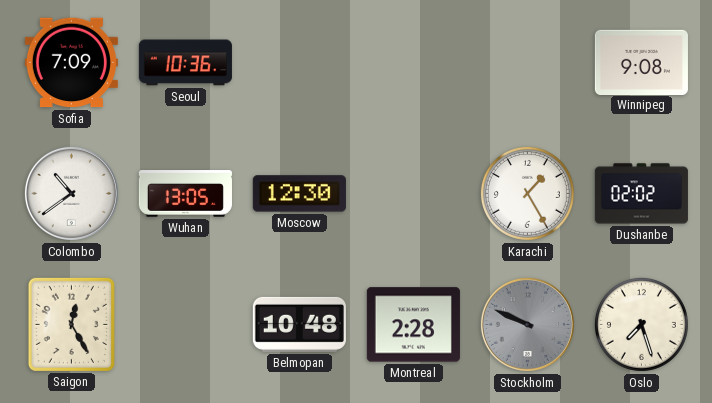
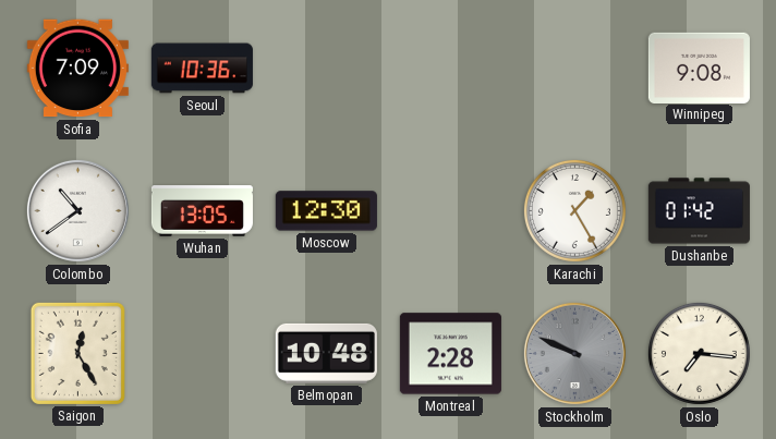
Dushanbe: 02:02 -> 01:42 (699, 211)
Oslo: 7:27 -> 7:16 (699, 353)
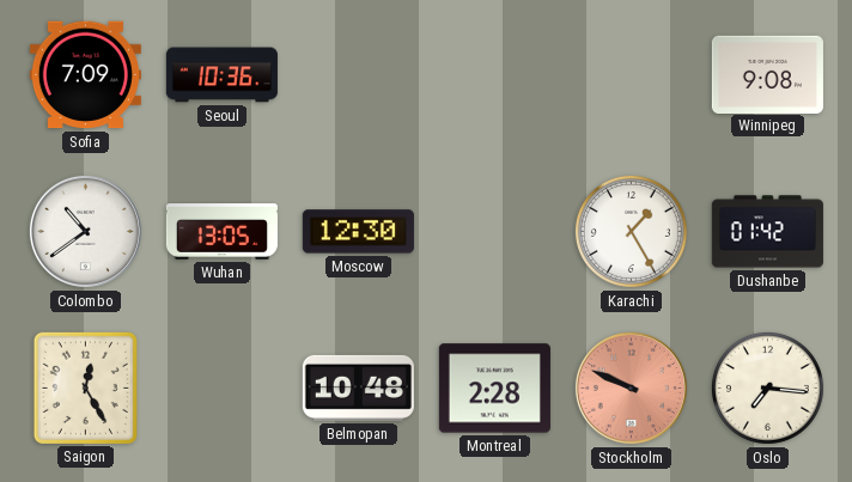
Stockholm dial: grey -> salmon (631, 388)
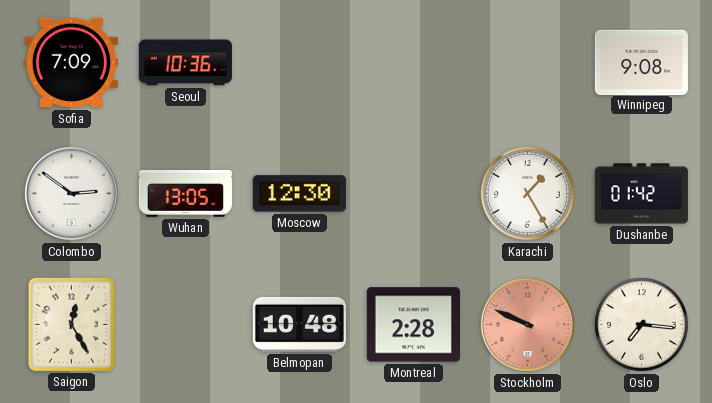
Colombo: 10:39 -> 2:51 (71, 193)
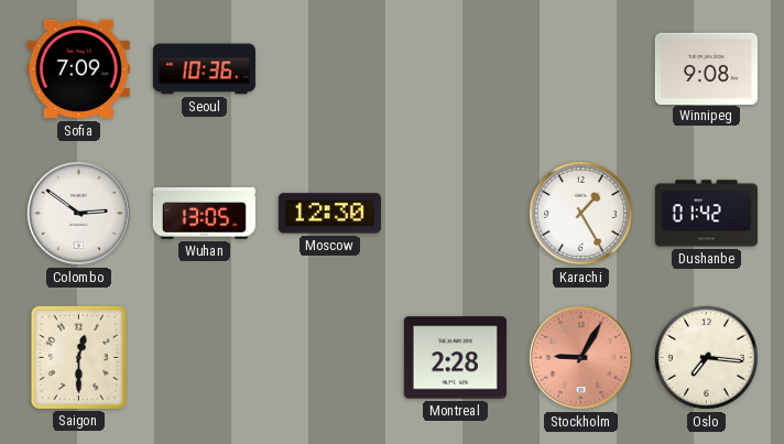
Saigon: 12:25 -> 12:30 (78, 357)
Belmopan: 10:48 -> none (299, 324)
Stockholm: 9:49 -> 9:05 (580, 357)
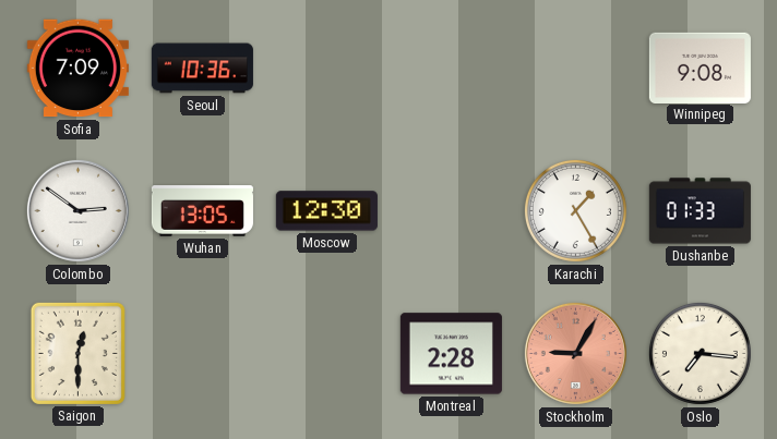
Dushanbe: 01:42 -> 01:33 (700, 211)
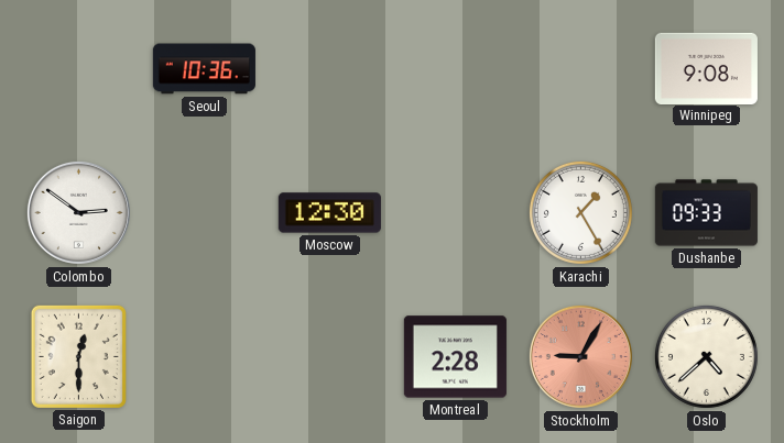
Sofia: 7:09 -> none (77, 69)
Wuhan: 13:05 -> none (202, 211)
Dushanbe: 01:33 -> 09:33 (706, 213)
Oslo: 7:16 -> 4:38 (706, 356)
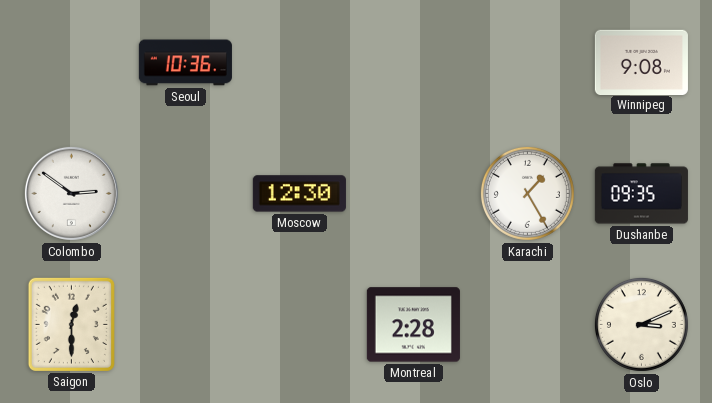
Dushanbe: 09:33 -> 09:35 (641, 194)
Stockholm: 9:05 -> none (580, 356)
Oslo: 4:38 -> 3:11 (641, 324)
